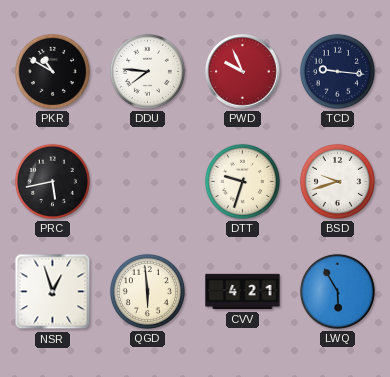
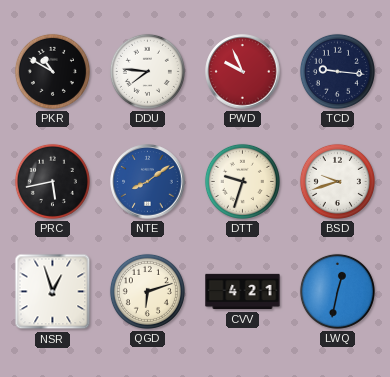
NTE: none -> 8:09 (148, 182)
QGD: 5:59 -> 6:12 (147, 291)
LWQ: 5:55 -> 12:32 (337, 291)
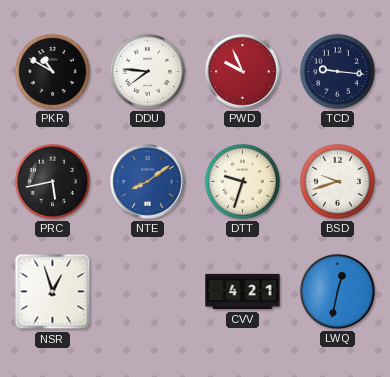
QGD: 6:12 -> none (147, 291)
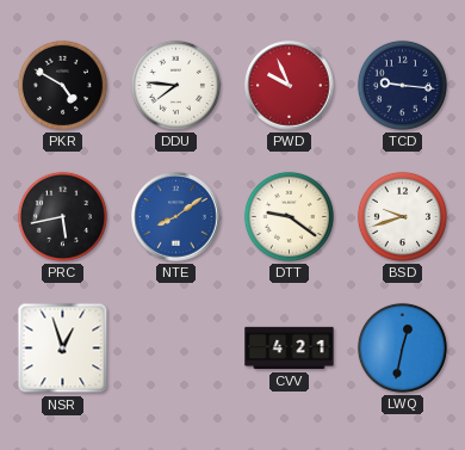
PKR: 10:50 -> 4:50 (62, 85)
DTT: 9:33 -> 9:21 (289, 216)
